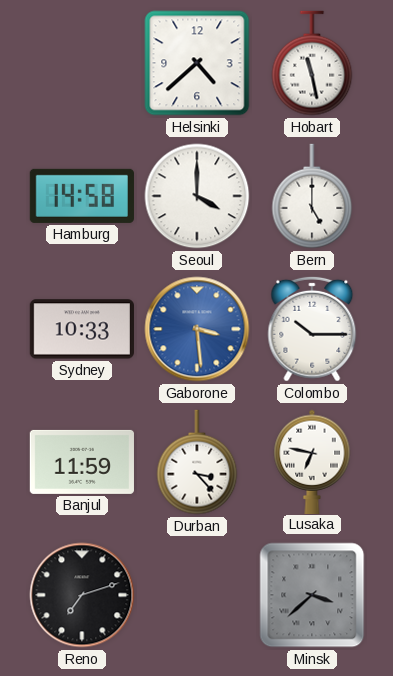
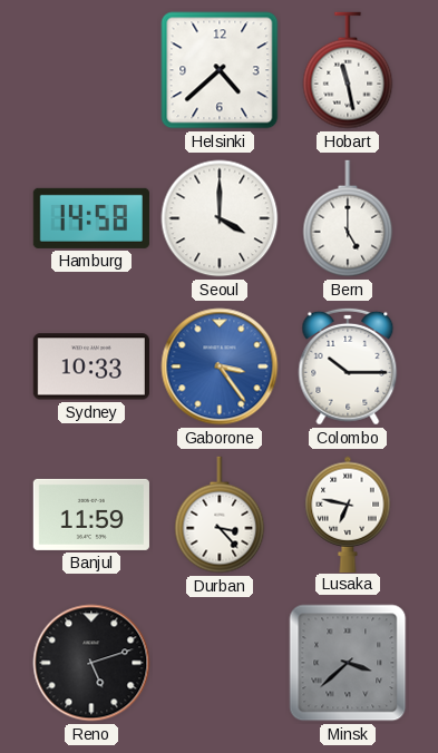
Gaborone: 3:29 -> 3:24 (220, 366)
Reno: 7:12 -> 5:12 (91, 663)
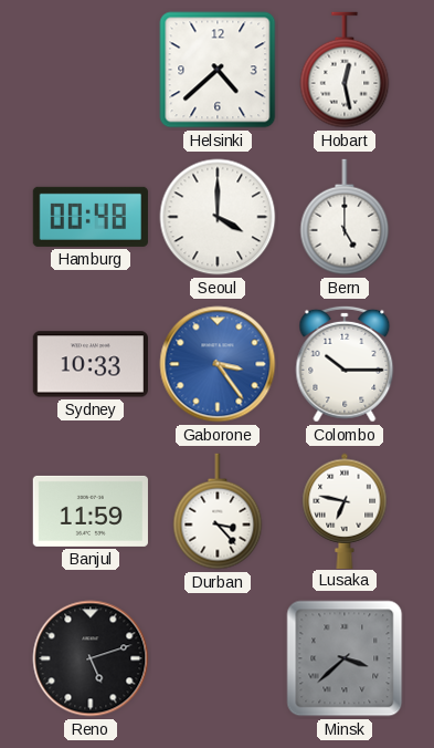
Hobart: 11:28 -> 12:28 (345, 70)
Hamburg: 14:58 -> 00:48 (91, 217)
